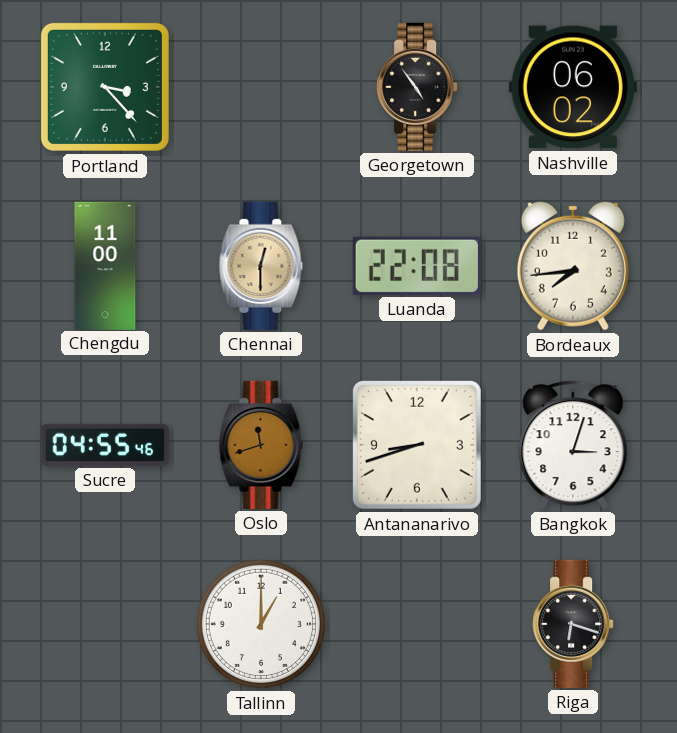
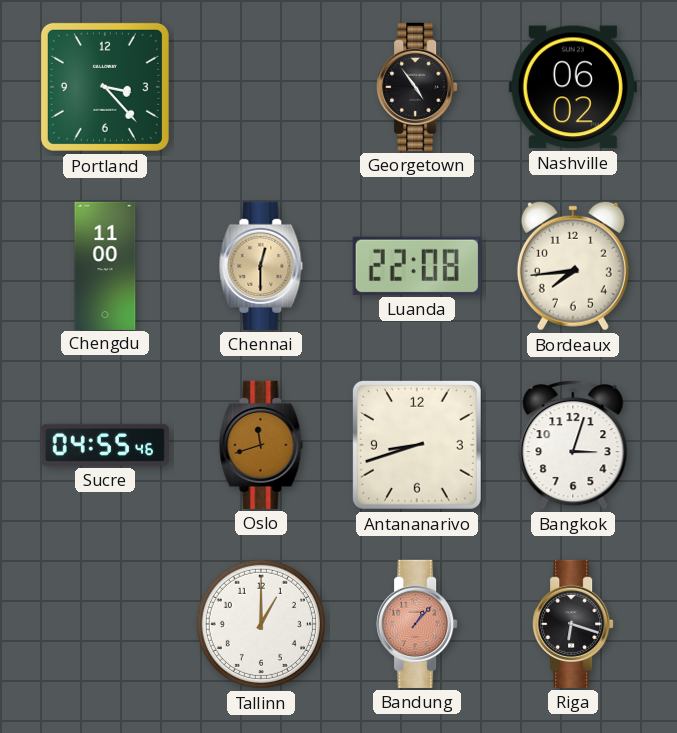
Bandung: none -> 1:07 (417, 624)
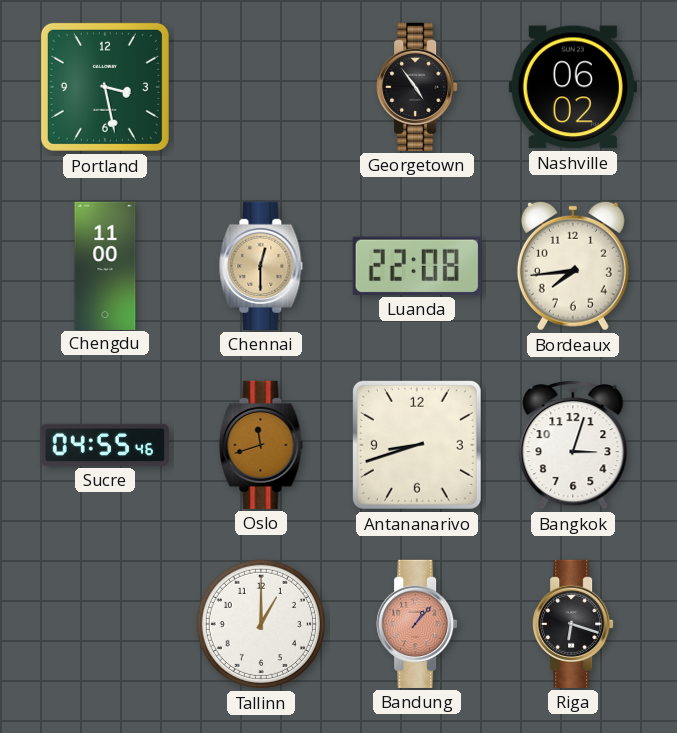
Portland: 3:23 -> 3:28 (105, 87)
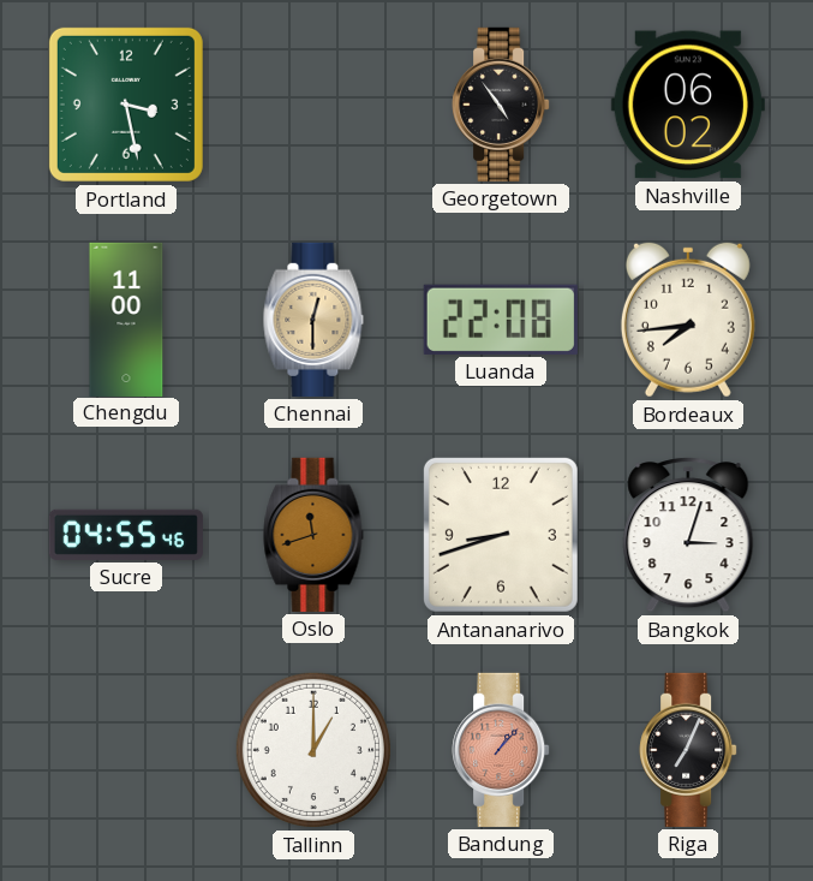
Riga: 6:18 -> 7:04 (688, 750)
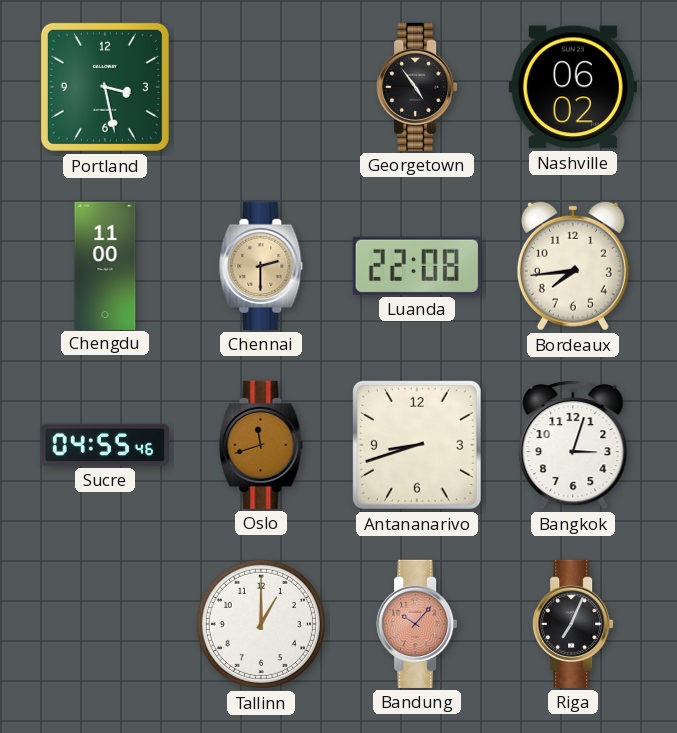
Chennai: 12:30 -> 2:30 (261, 266)
Bandung: 1:07 -> 10:07 (417, 624)
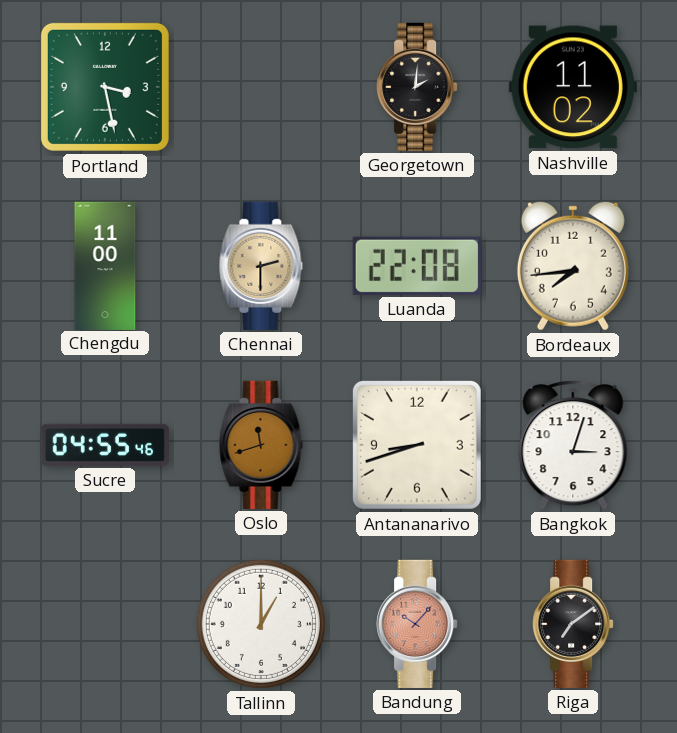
Georgetown: 4:54 -> 2:01 (417, 87)
Nashville: 06:02 -> 11:02 (573, 87)
Riga: 7:04 -> 7:09 (573, 624)
